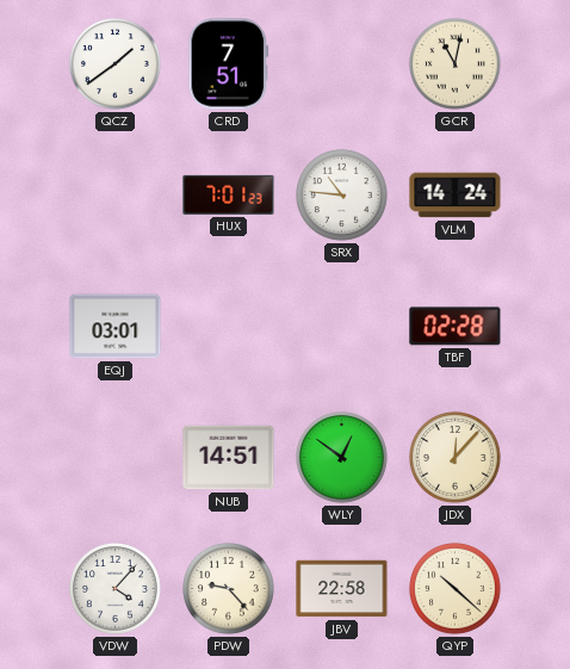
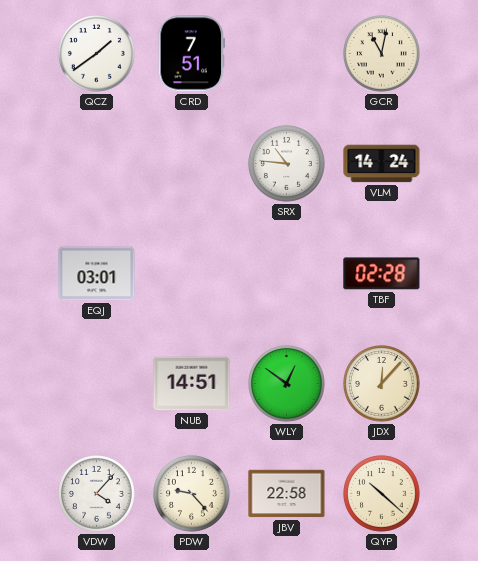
HUX: 7:01 -> none (229, 194)
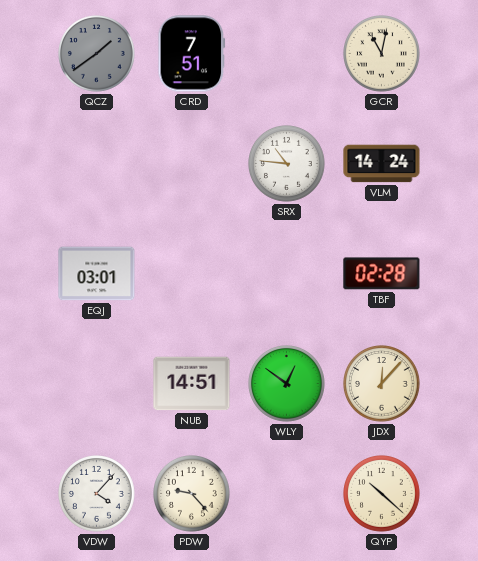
QCZ dial: white -> grey (97, 54)
JBV: 22:58 -> none (287, 494)
